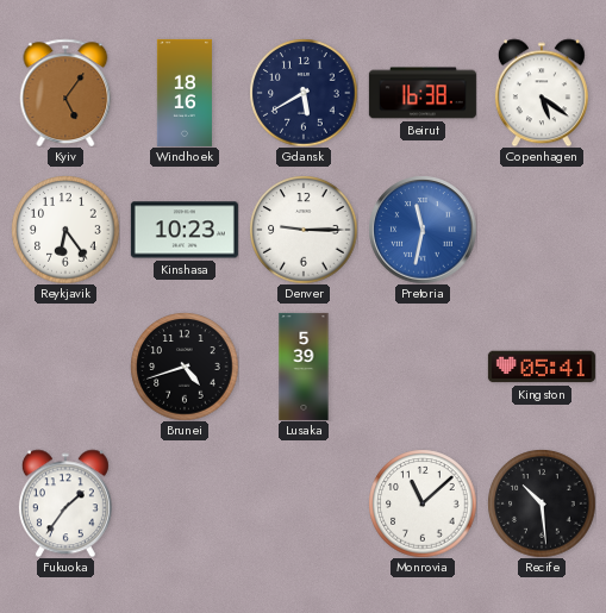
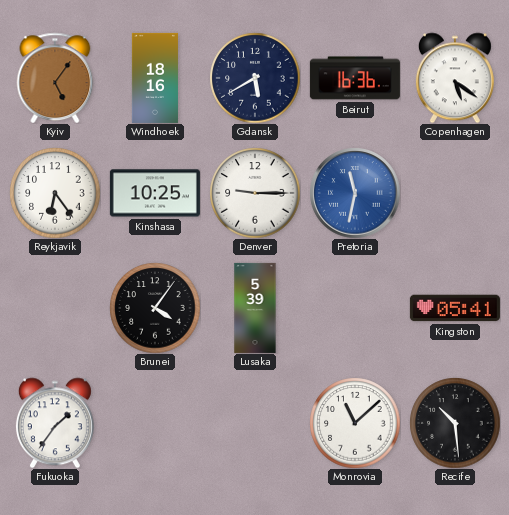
Beirut: 16:38 -> 16:36 (355, 78)
Kinshasa: 10:23 -> 10:25 (155, 193)
Brunei: 4:42 -> 4:06 (155, 308)
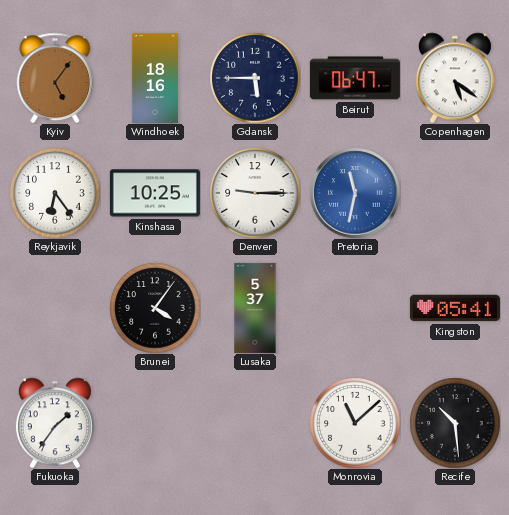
Gdansk: 5:40 -> 5:45 (255, 78)
Beirut: 16:36 -> 06:47 (355, 78)
Lusaka: 5:39 -> 5:37 (255, 308)
